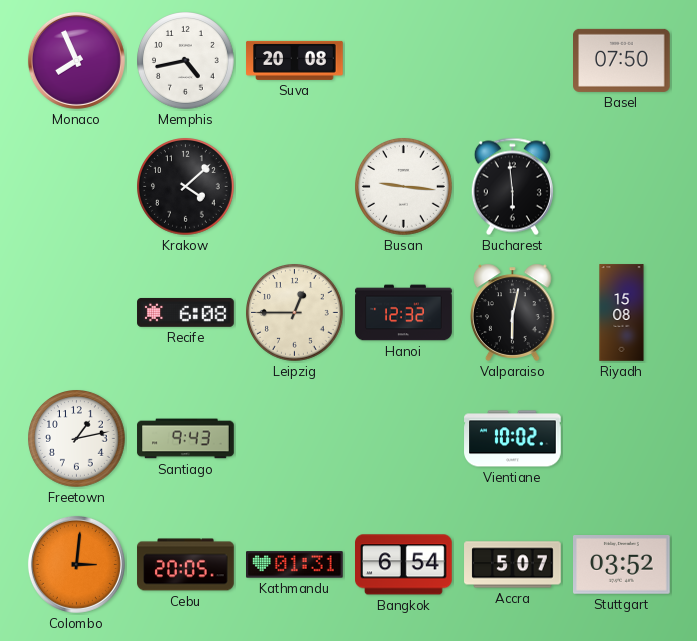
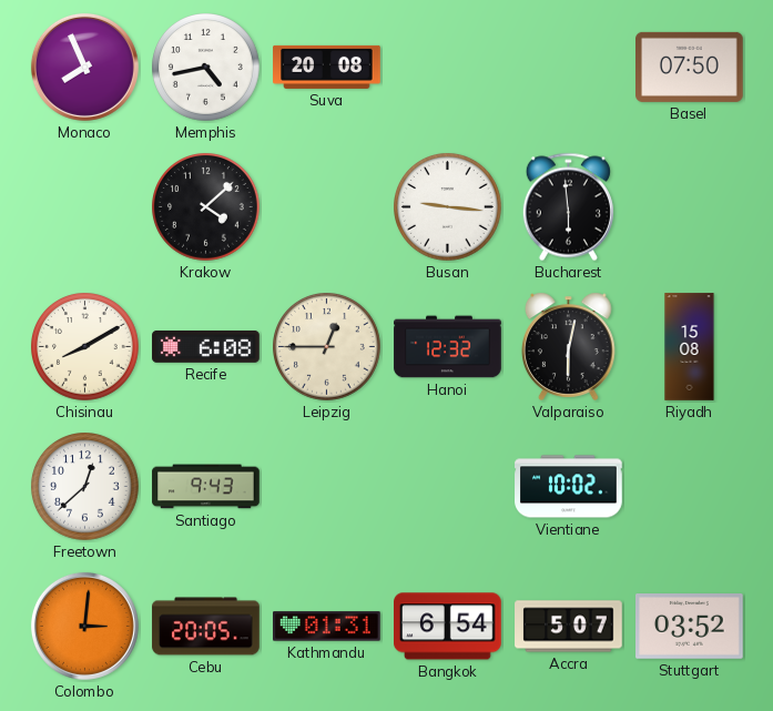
Chisinau: none -> 8:10 (85, 347)
Freetown: 1:13 -> 12:38 (85, 487)
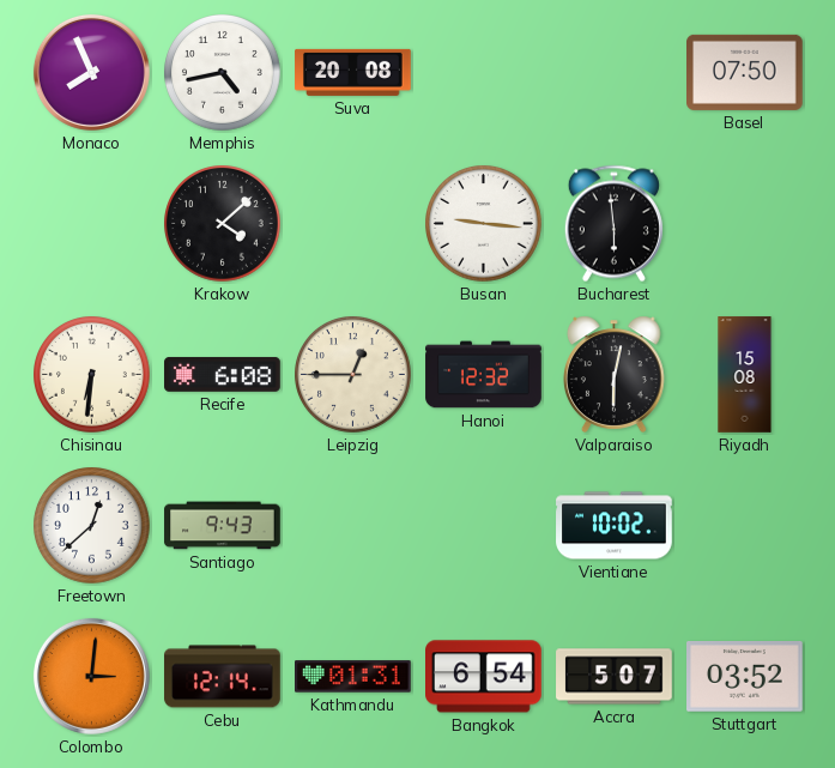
Chisinau: 8:10 -> 6:31 (92, 375)
Cebu: 20:05 -> 12:14 (223, 677)
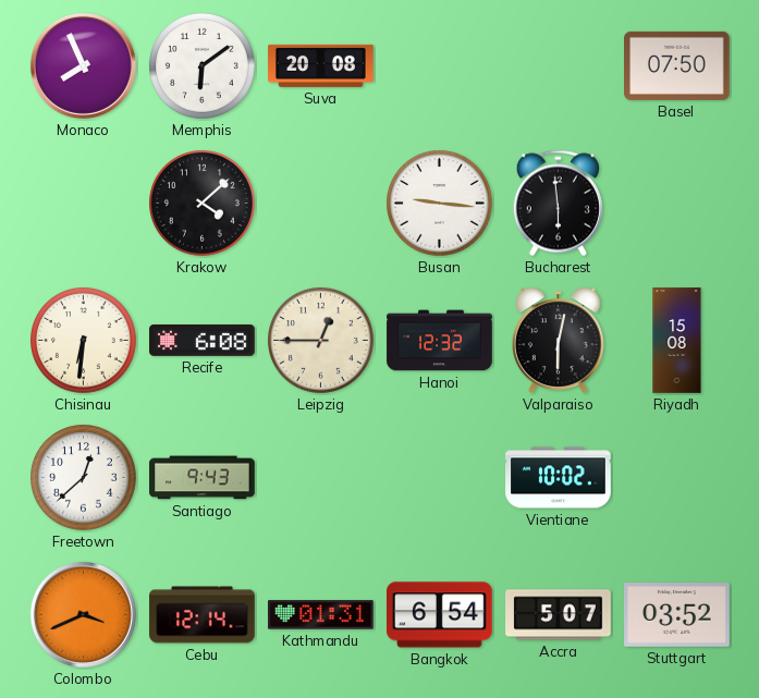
Memphis: 4:43 -> 6:09 (203, 66)
Colombo: 3:01 -> 3:41 (83, 614)
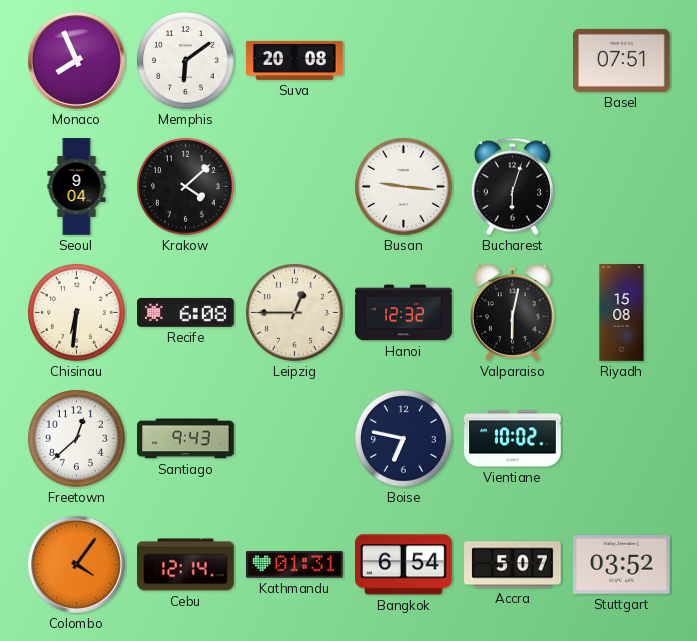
Basel: 07:50 -> 07:51 (622, 60)
Seoul: none -> 9:04 (77, 187)
Bucharest: 5:59 -> 6:03 (512, 187)
Boise: none -> 6:47 (404, 439)
Colombo: 3:41 -> 4:06 (76, 564)
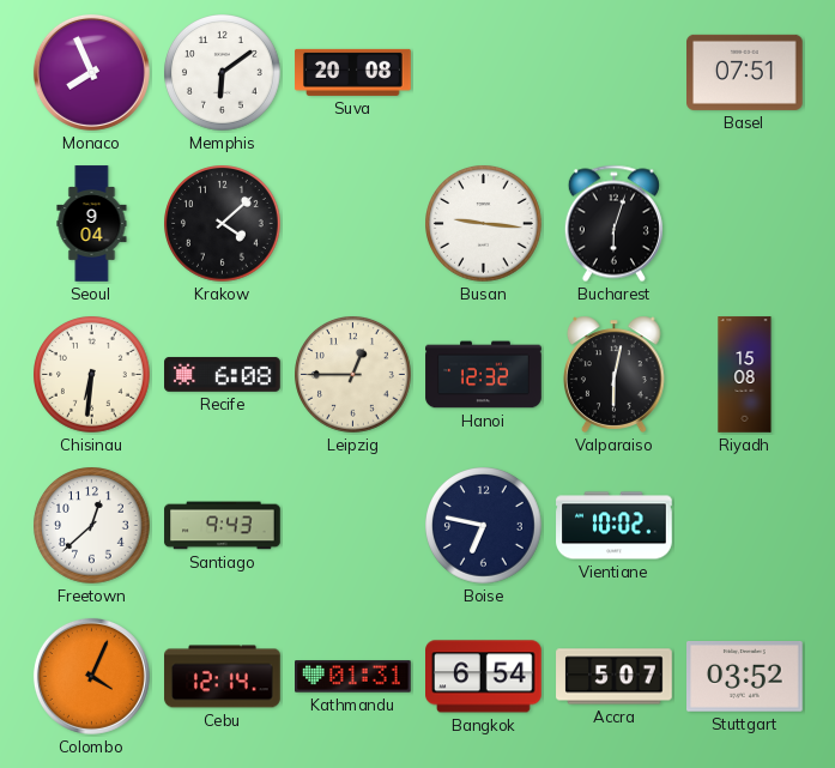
Colombo: 4:06 -> 4:04 (91, 676)
